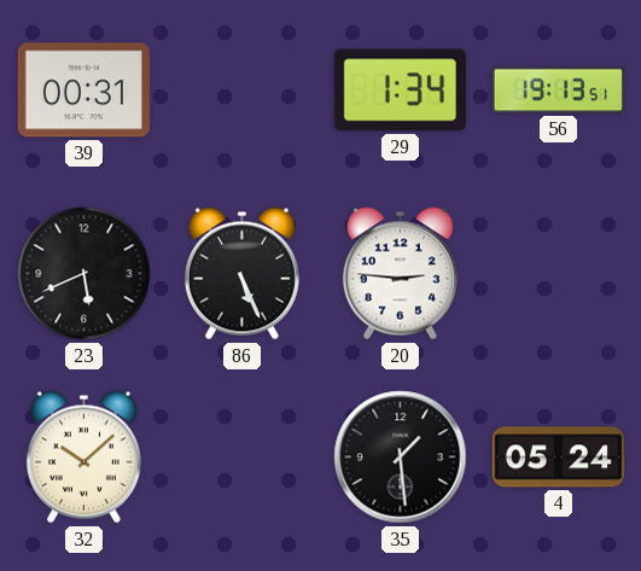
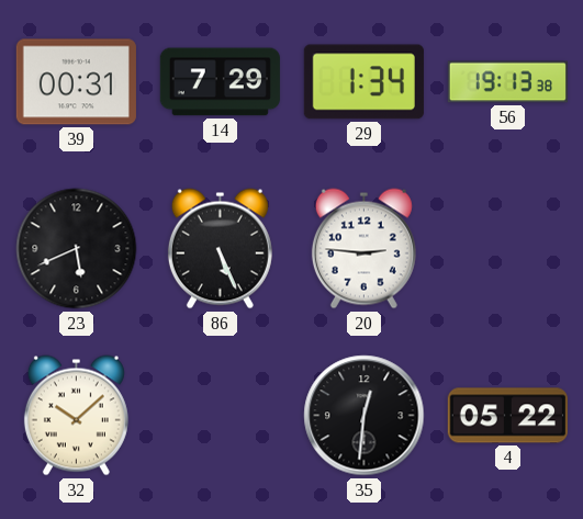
14: none -> 7:29 (220, 82)
56: 19:13:51 -> 19:13:38 (507, 82)
35: 1:29 -> 12:31 (365, 416)
4: 05:24 -> 05:22 (507, 416)
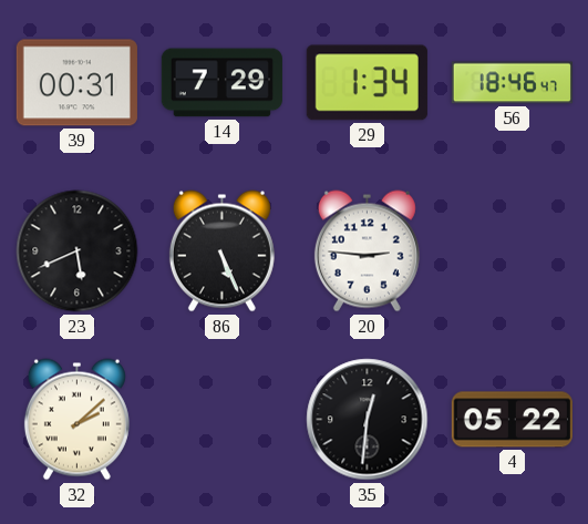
56: 19:13 -> 18:46 (512, 83)
32: 10:08 -> 2:08 (76, 420)
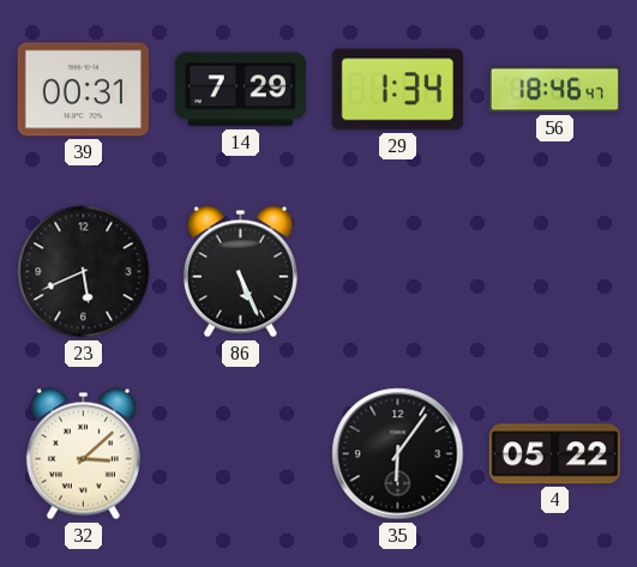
20: 2:46 -> none (367, 251)
32: 2:08 -> 3:08 (83, 454)
35: 12:31 -> 6:06 (398, 454)
